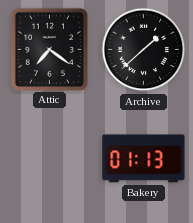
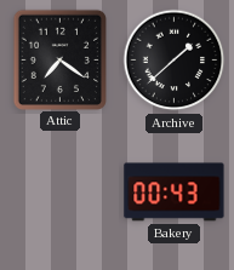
Bakery: 01:13 -> 00:43 (175, 193)
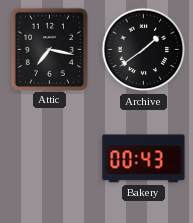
Attic: 7:21 -> 7:17 (49, 49)
Archive: 1:38 -> 1:39 (144, 50)
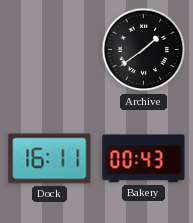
Attic: 7:17 -> none (49, 49)
Dock: none -> 16:11 (50, 159)
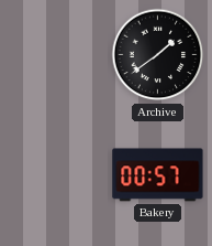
Dock: 16:11 -> none (50, 159)
Bakery: 00:43 -> 00:57 (158, 175)
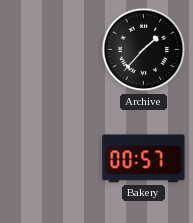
Archive: 1:39 -> 1:37 (144, 50)
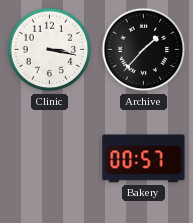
Clinic: none -> 3:17 (50, 50)
